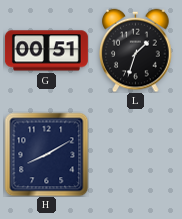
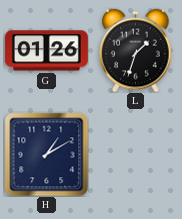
G: 00:51 -> 01:26 (46, 51)
H: 8:10 -> 1:10 (46, 154)
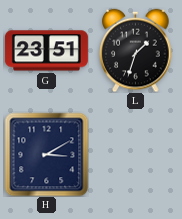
G: 01:26 -> 23:51 (46, 51)
H: 1:10 -> 3:10 (46, 154)
